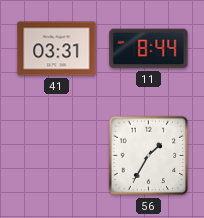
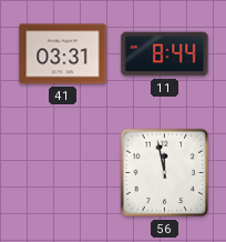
56: 1:35 -> 11:58 (165, 173)
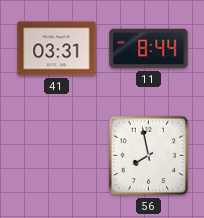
56: 11:58 -> 7:58 (149, 156)
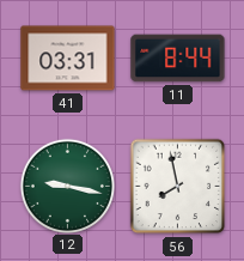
12: none -> 9:17 (67, 186)
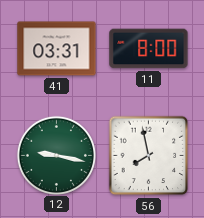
11: 8:44 -> 8:00 (149, 49)
